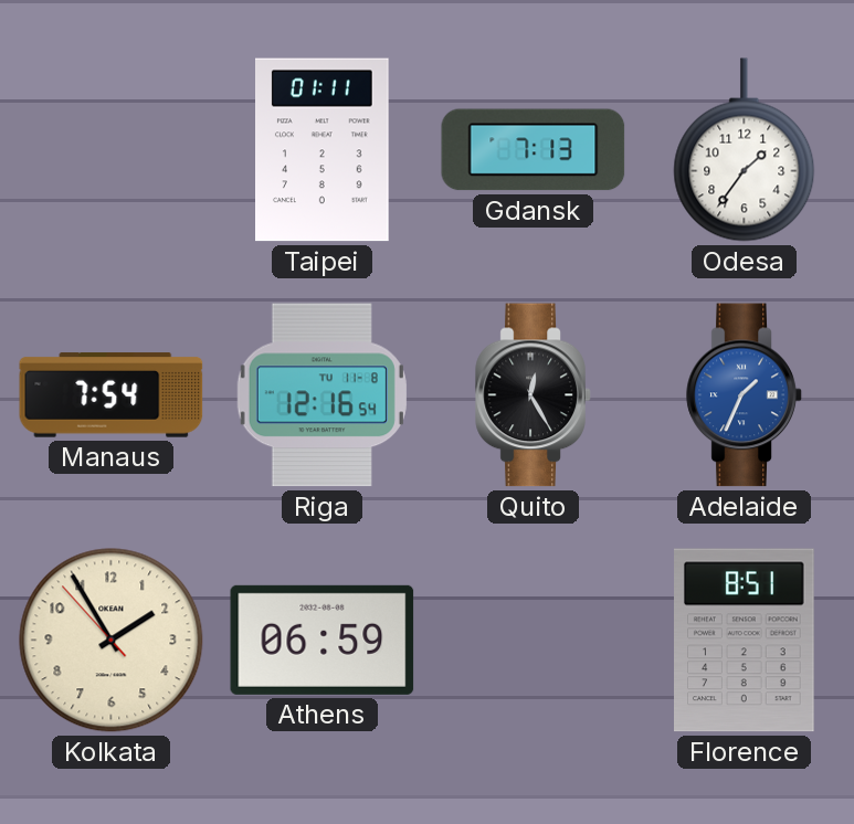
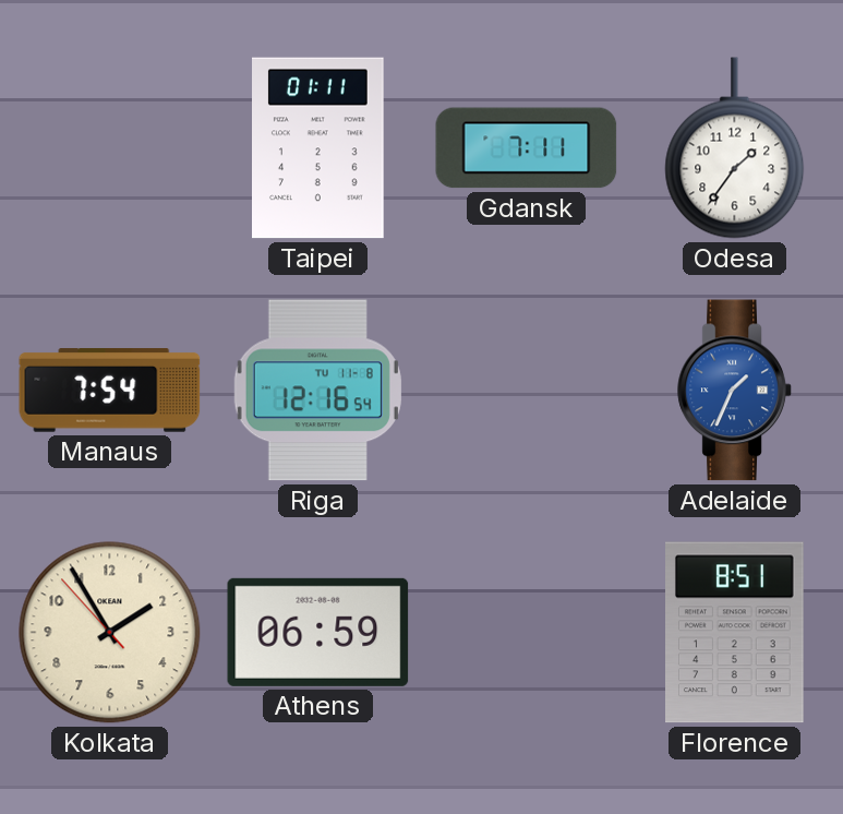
Gdansk: 7:13 -> 7:11 (527, 148)
Quito: 12:25 -> none (534, 395)
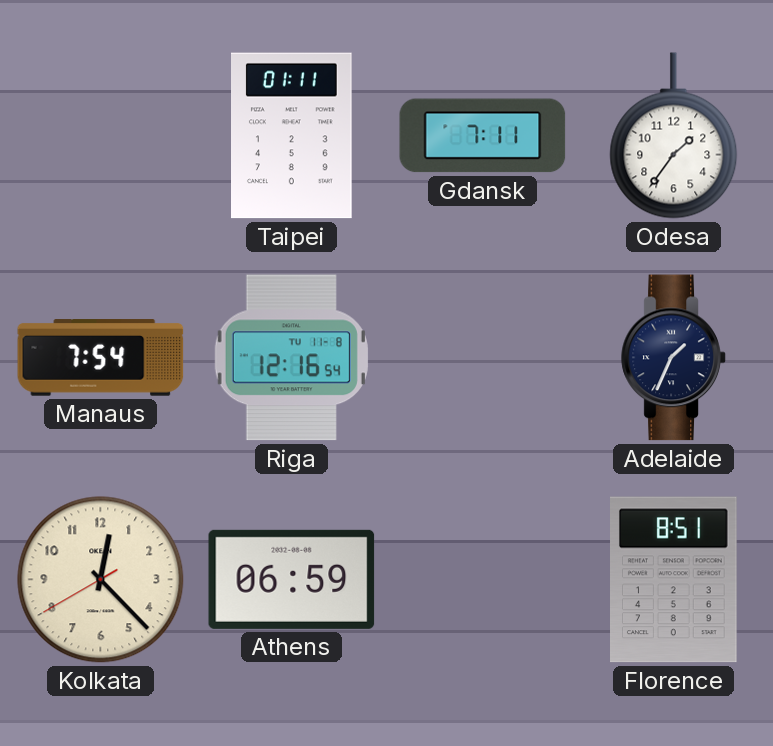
Adelaide dial: blue -> navy (674, 358)
Kolkata: 1:54 -> 12:22 (101, 580)
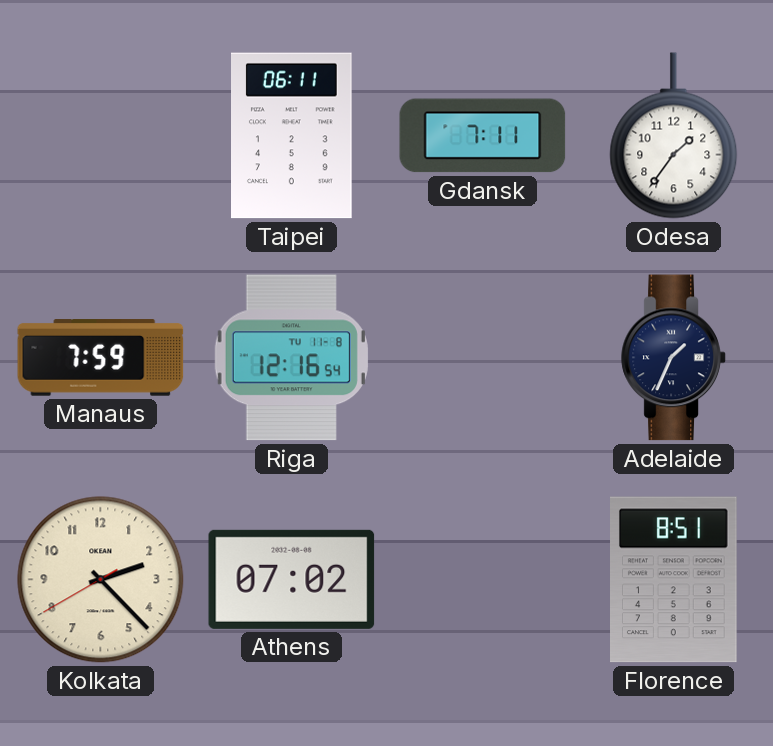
Taipei: 01:11 -> 06:11 (292, 136)
Manaus: 7:54 -> 7:59 (101, 358)
Kolkata: 12:22 -> 2:22 (101, 580)
Athens: 06:59 -> 07:02 (292, 579)
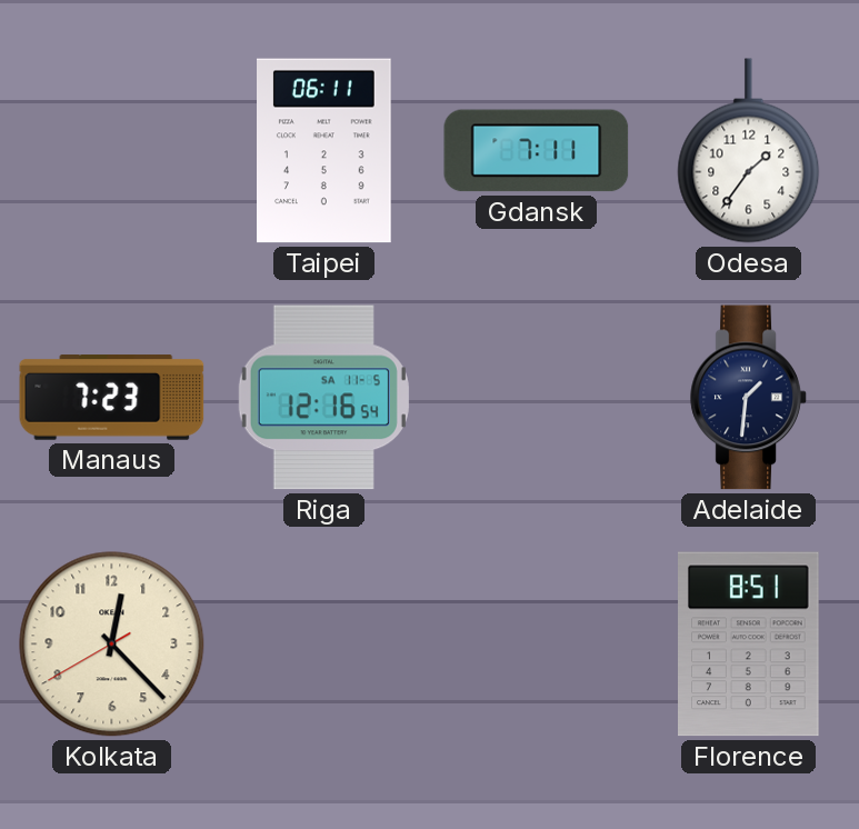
Manaus: 7:59 -> 7:23 (112, 398)
Riga date: TU 11-8 -> SA 11-5 (323, 398)
Adelaide: 1:34 -> 1:31 (749, 398)
Kolkata: 2:22 -> 12:22 (112, 645)
Athens: 07:02 -> none (292, 579)
